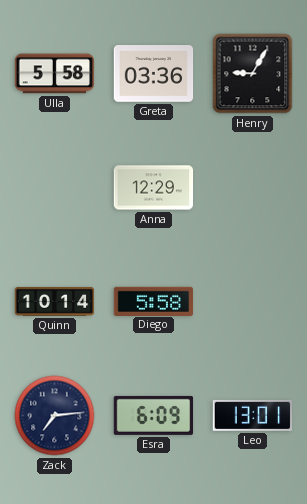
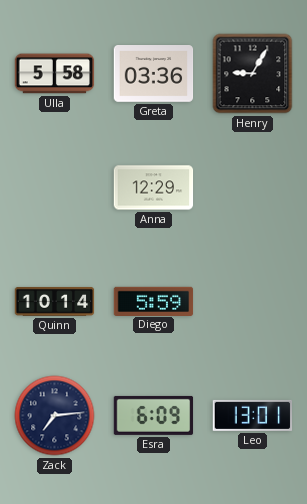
Diego: 5:58 -> 5:59 (154, 301)
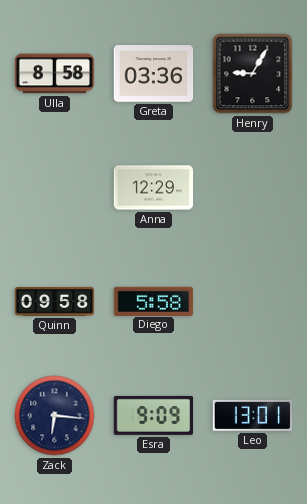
Ulla: 5:58 -> 8:58 (55, 74)
Quinn: 10:14 -> 09:58 (55, 301)
Diego: 5:59 -> 5:58 (154, 301)
Zack: 7:14 -> 6:16 (55, 416)
Esra: 6:09 -> 9:09 (154, 415)
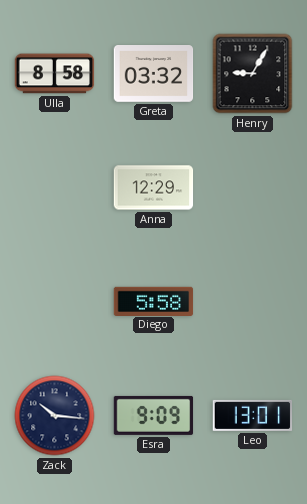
Greta: 03:36 -> 03:32 (154, 74)
Quinn: 09:58 -> none (55, 301)
Zack: 6:16 -> 10:16 (55, 416)
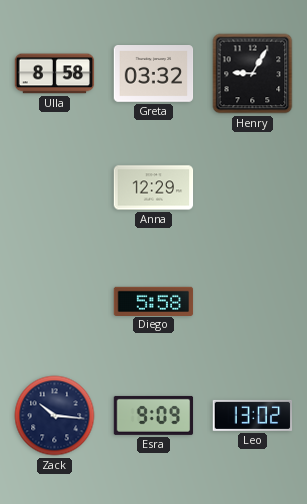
Leo: 13:01 -> 13:02 (253, 415)
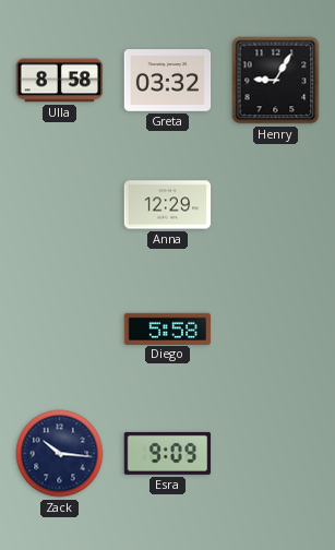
Leo: 13:02 -> none (253, 415)
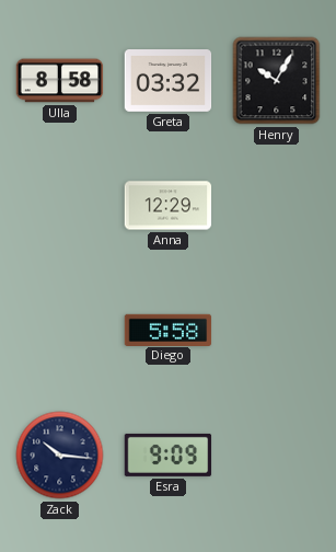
Henry: 9:05 -> 10:05 (277, 81)
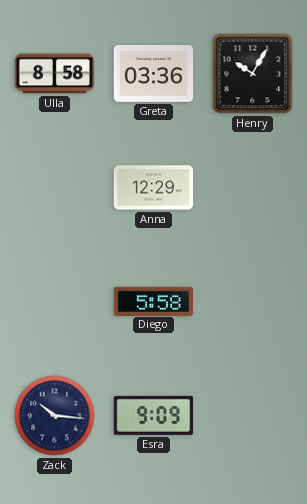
Greta: 03:32 -> 03:36 (154, 74)
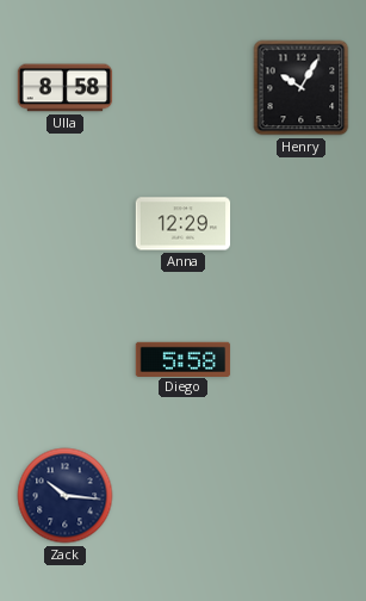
Greta: 03:36 -> none (154, 74)
Esra: 9:09 -> none (154, 415)
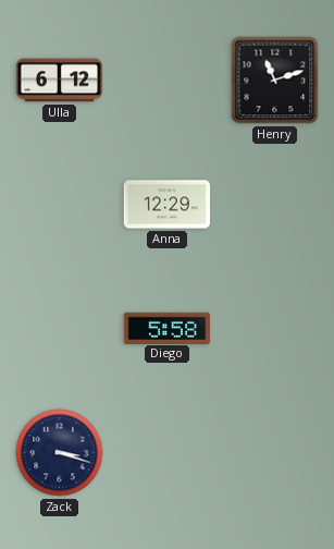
Ulla: 8:58 -> 6:12 (60, 81)
Henry: 10:05 -> 11:12 (275, 81)
Zack: 10:16 -> 3:18 (60, 453)
